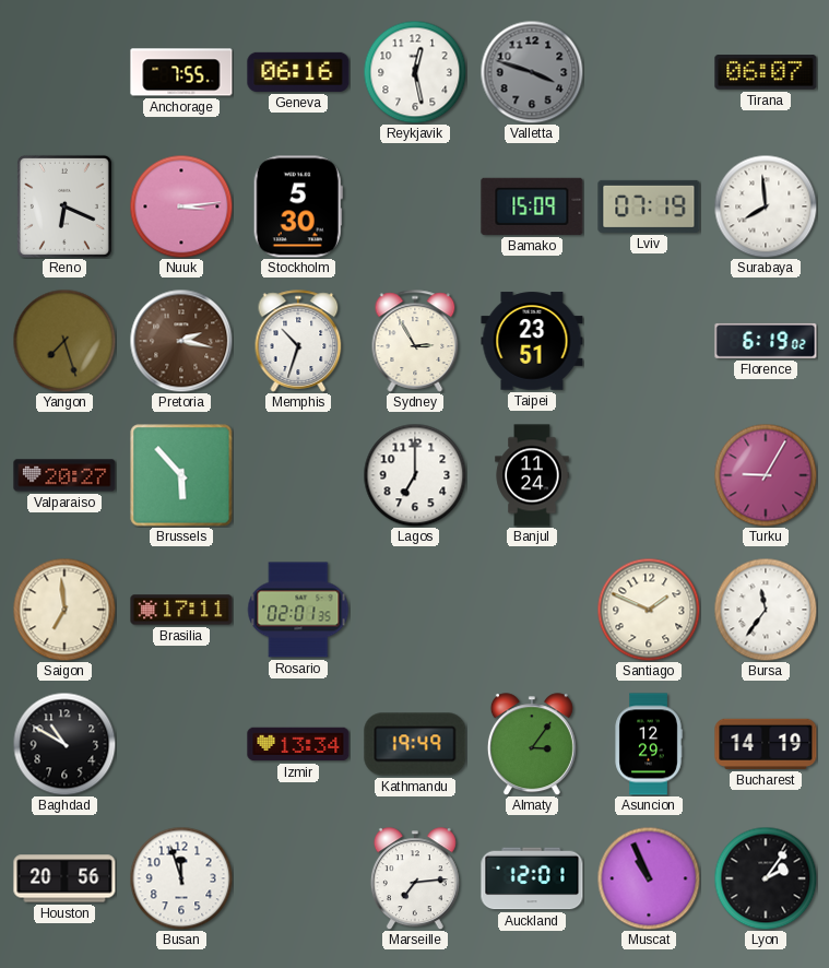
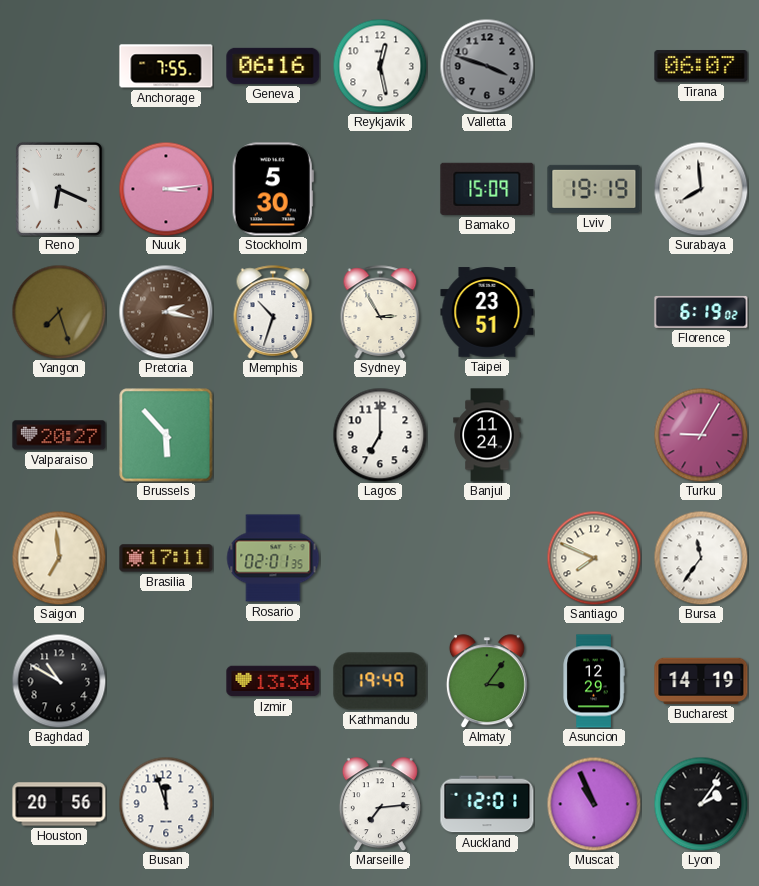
Lviv: 07:19 -> 19:19 (594, 189)
Santiago: 1:49 -> 7:49 (594, 558)
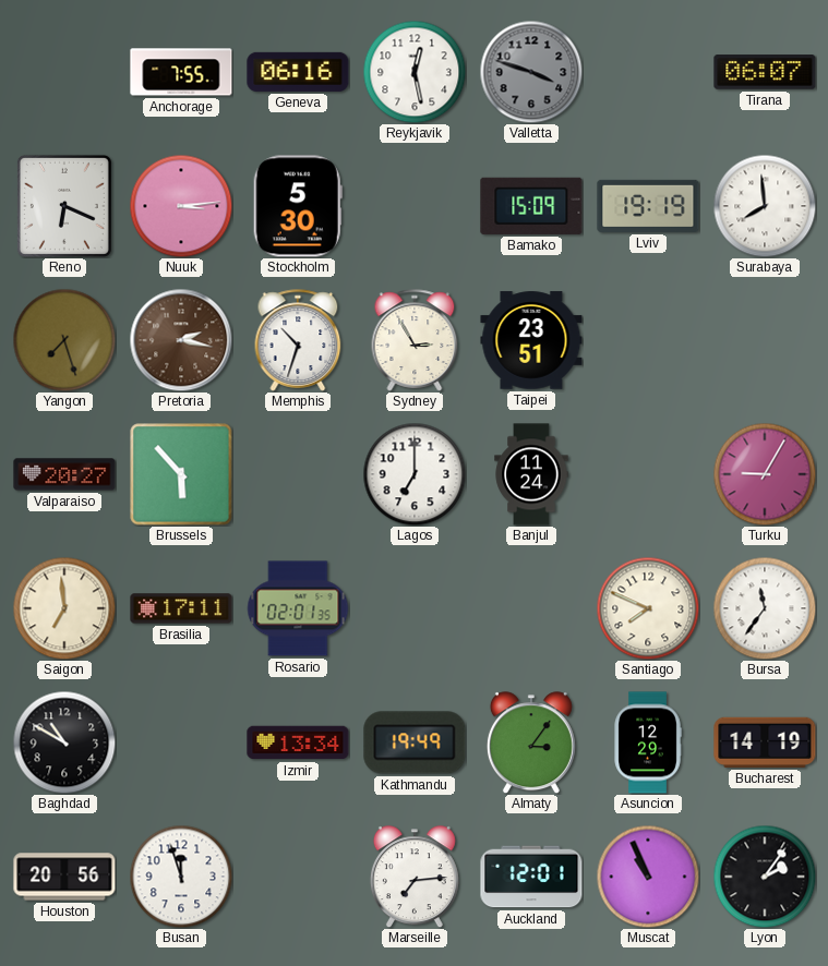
Florence: 6:19 -> none (701, 312)
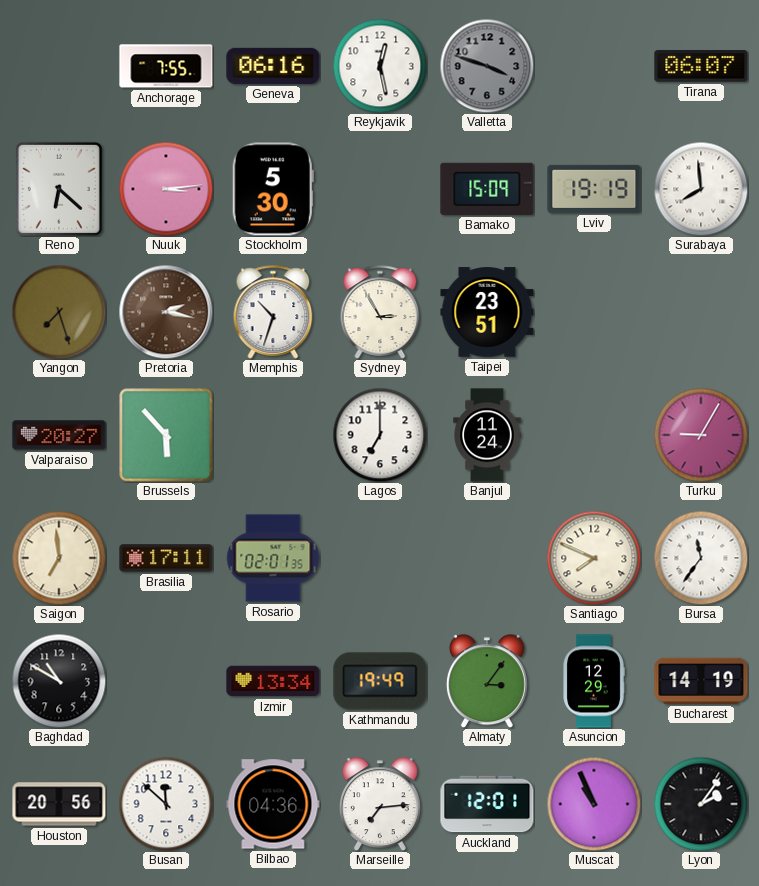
Reno: 6:19 -> 6:22 (59, 189)
Busan: 11:57 -> 11:52 (166, 804)
Bilbao: none -> 04:36 (273, 804)
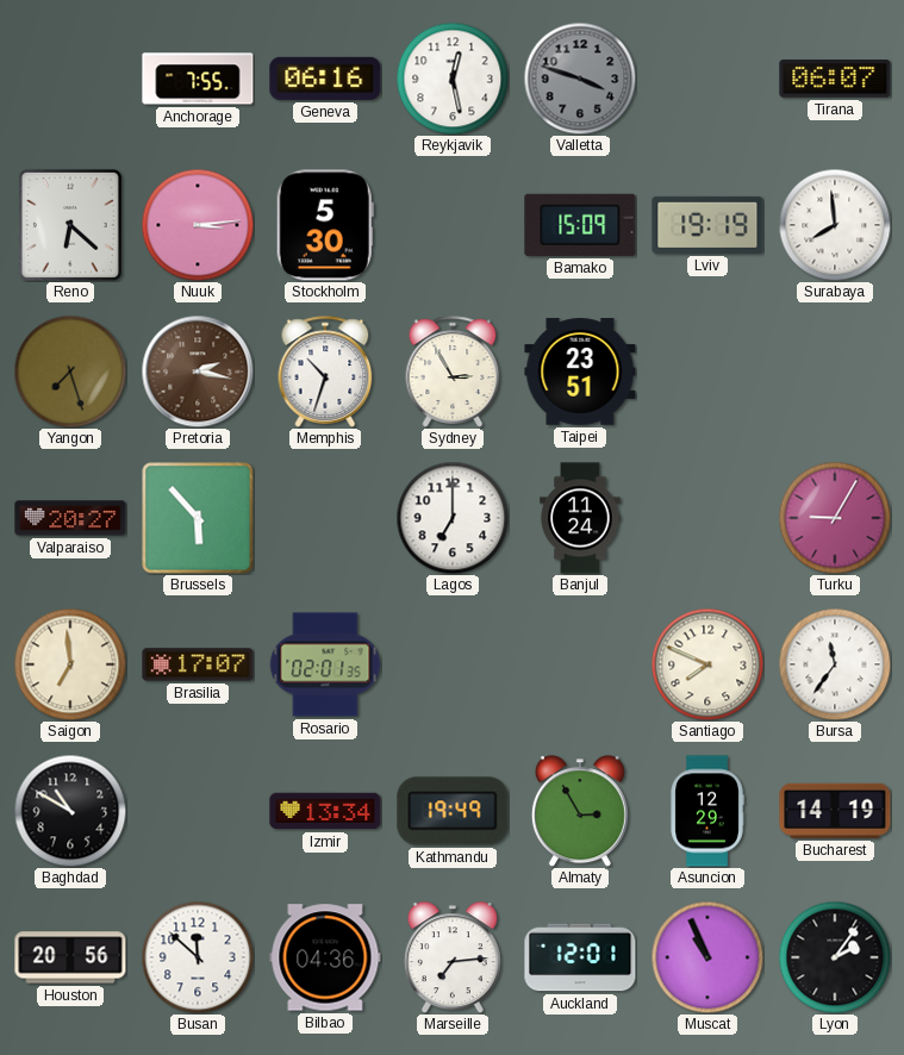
Brasilia: 17:11 -> 17:07 (198, 664)
Almaty: 3:06 -> 2:55 (580, 811)
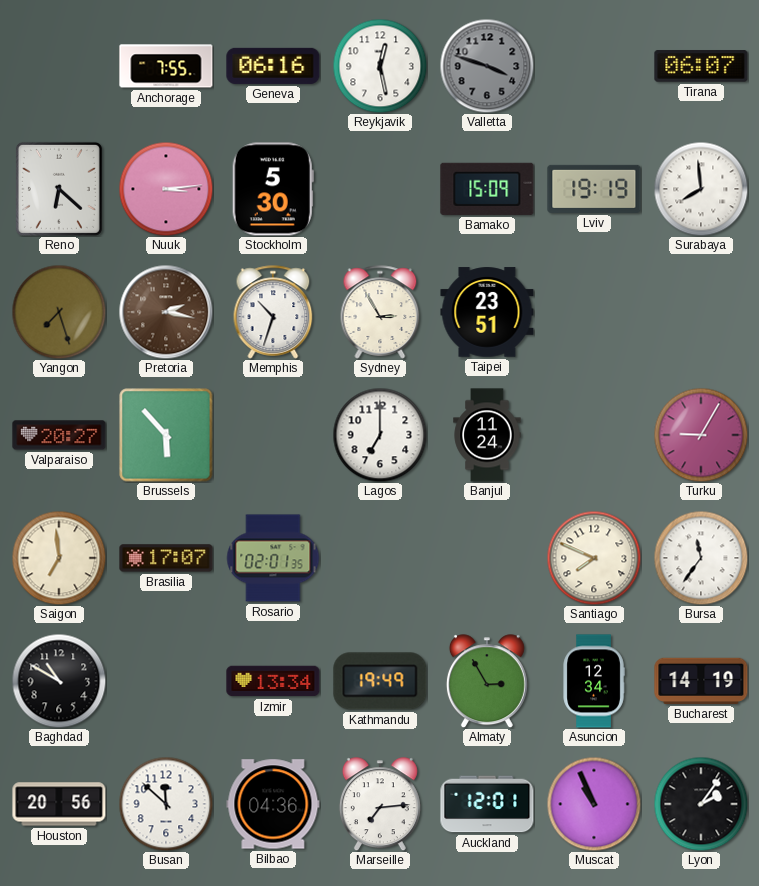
Asuncion: 12:29 -> 12:34 (594, 681)
